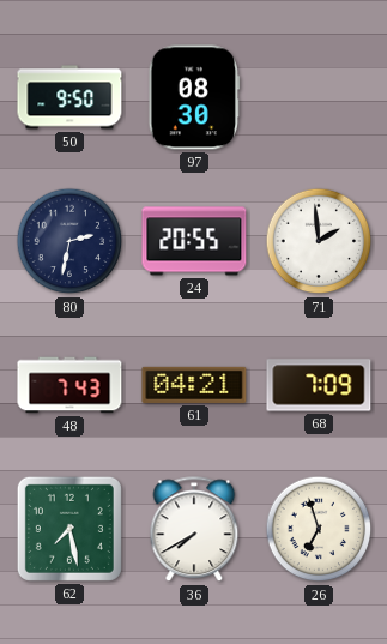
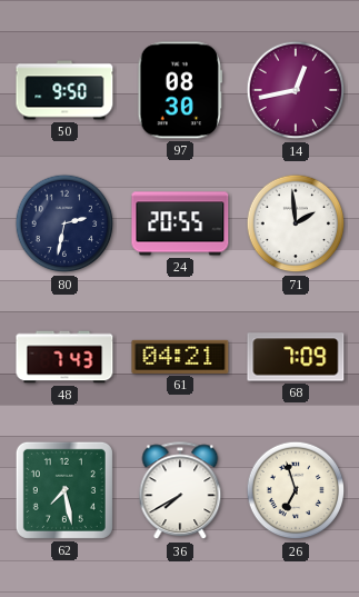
14: none -> 12:43 (296, 90)
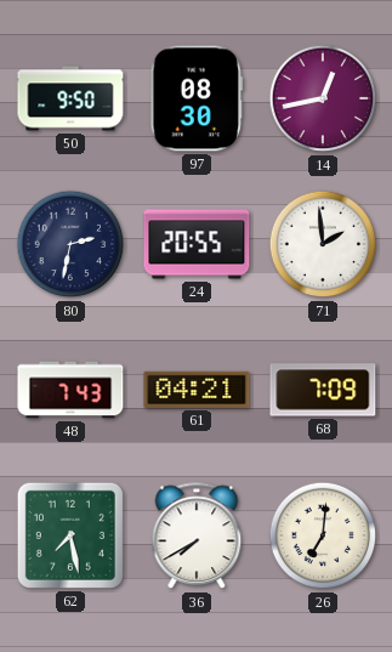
26: 6:57 -> 7:01 (323, 535)
